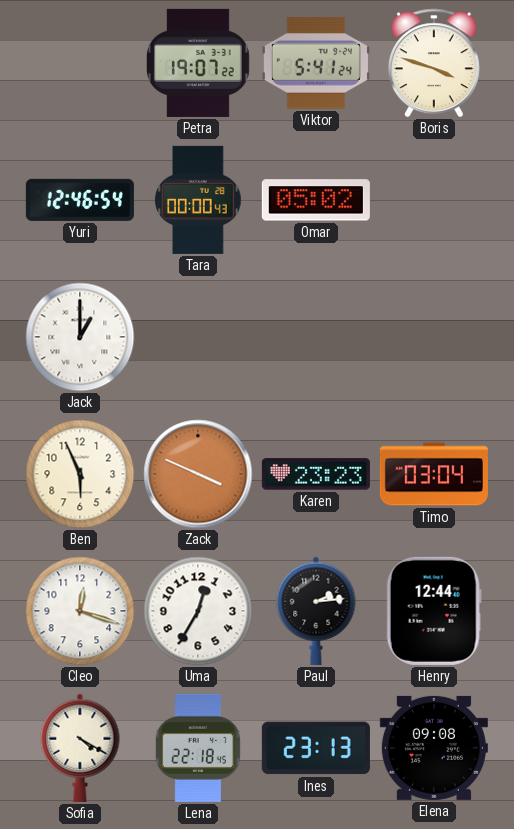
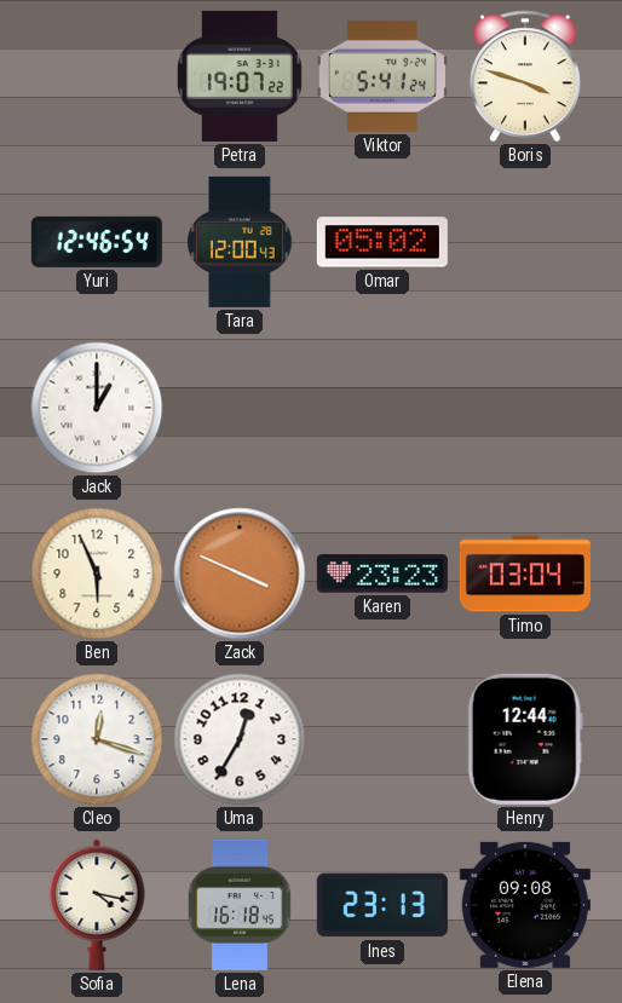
Tara: 00:00 -> 12:00 (240, 242)
Paul: 2:14 -> none (316, 611)
Sofia: 4:20 -> 4:17 (97, 905)
Lena: 22:18 -> 16:18 (240, 905)
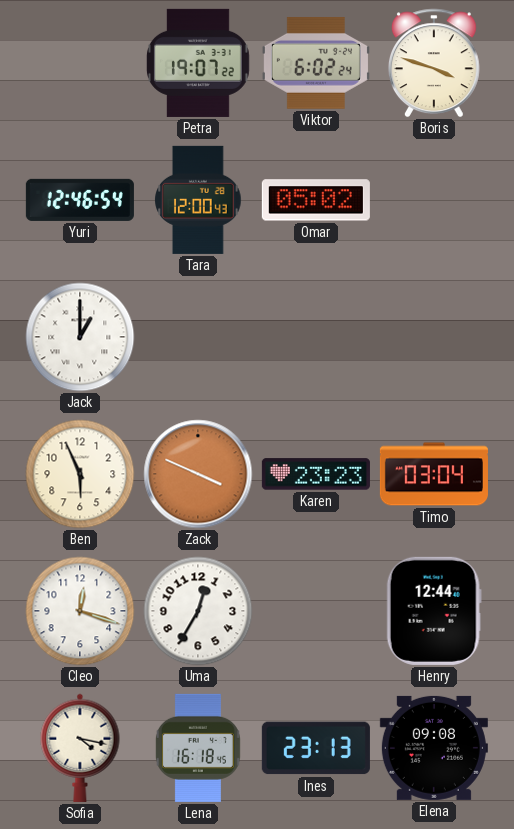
Viktor: 5:41 -> 6:02 (316, 63)
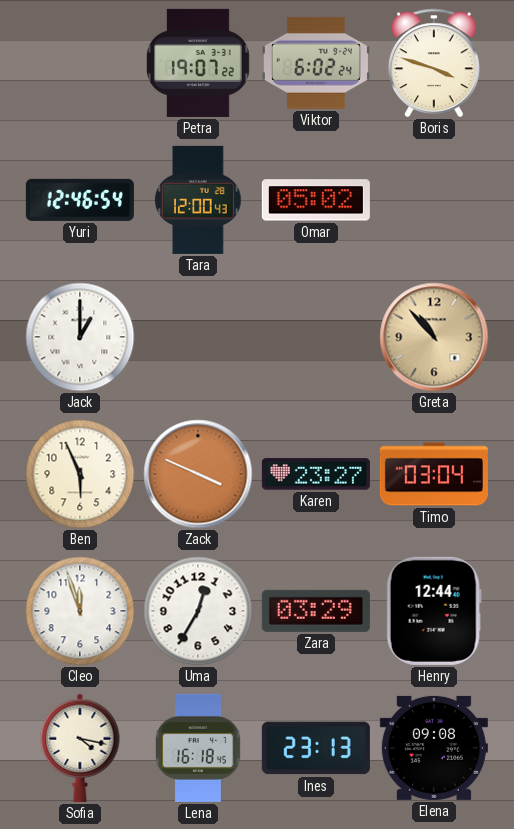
Greta: none -> 10:53 (434, 337)
Karen: 23:23 -> 23:27 (316, 474)
Cleo: 12:18 -> 11:57 (80, 611)
Zara: none -> 03:29 (316, 611)
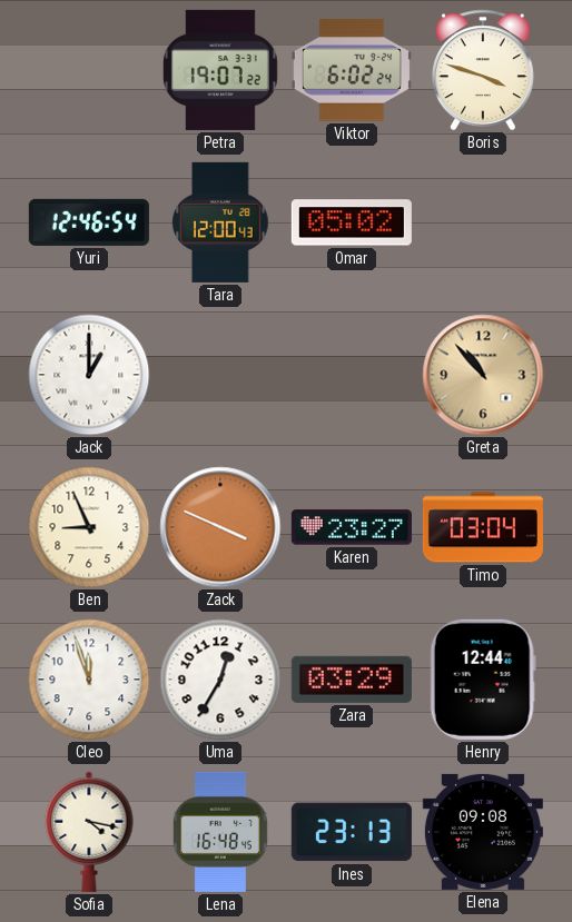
Ben: 5:56 -> 8:56 (89, 527)
Lena: 16:18 -> 16:48 (220, 832)
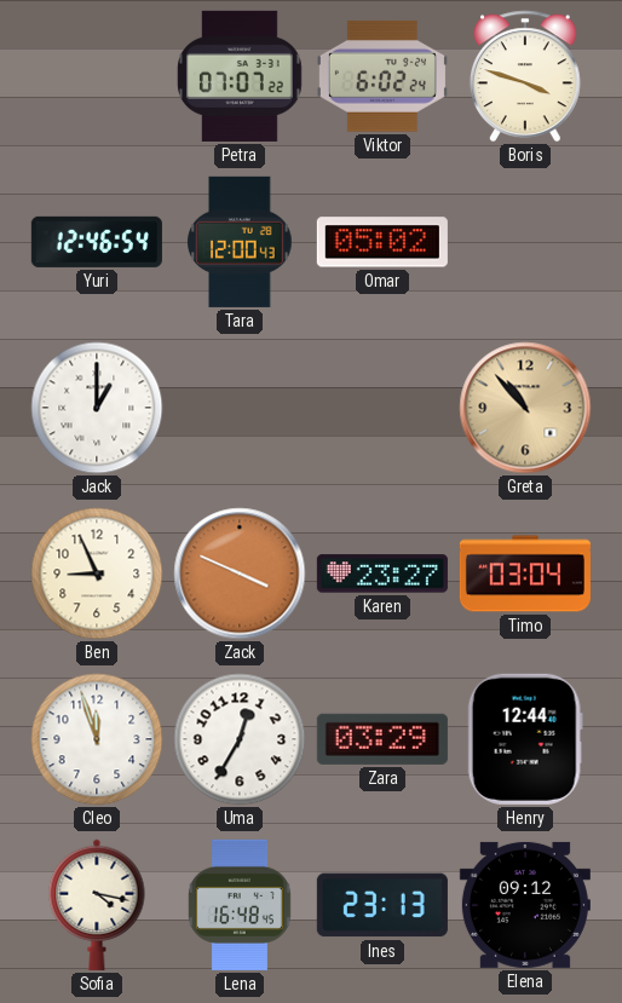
Petra: 19:07 -> 07:07 (240, 76)
Elena: 09:08 -> 09:12 (525, 905)
